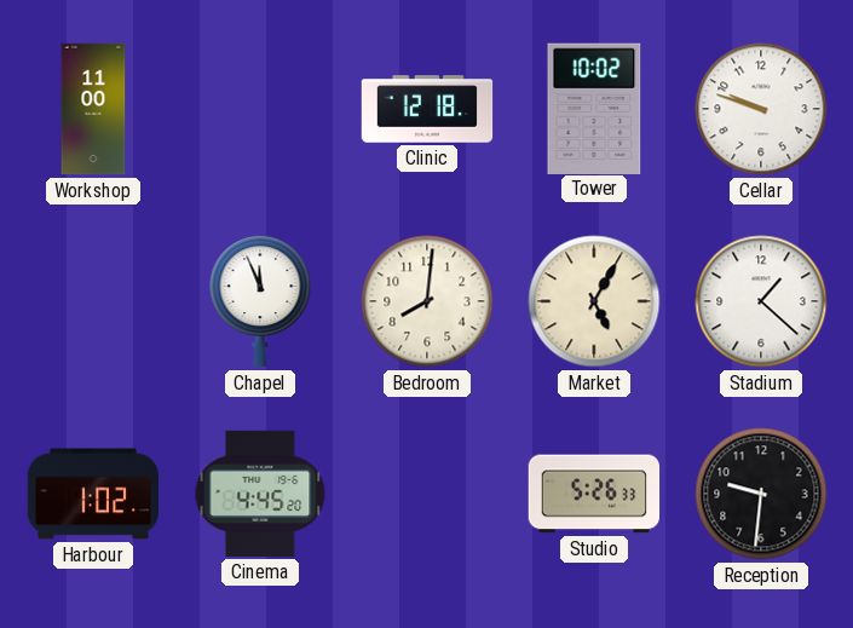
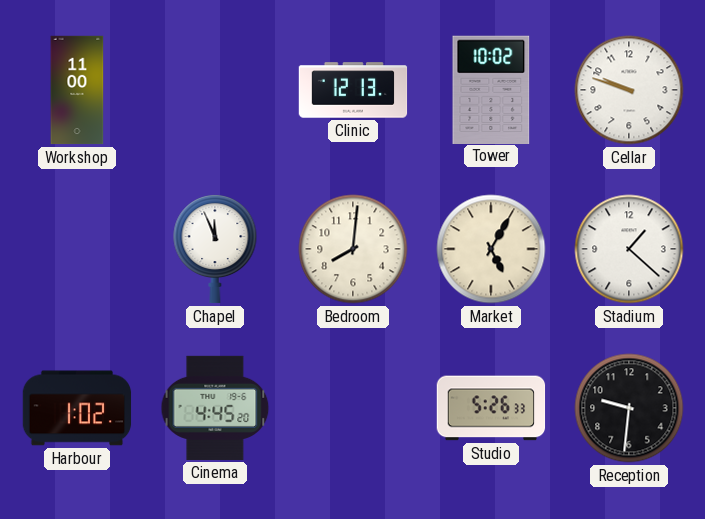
Clinic: 12:18 -> 12:13 (353, 90)
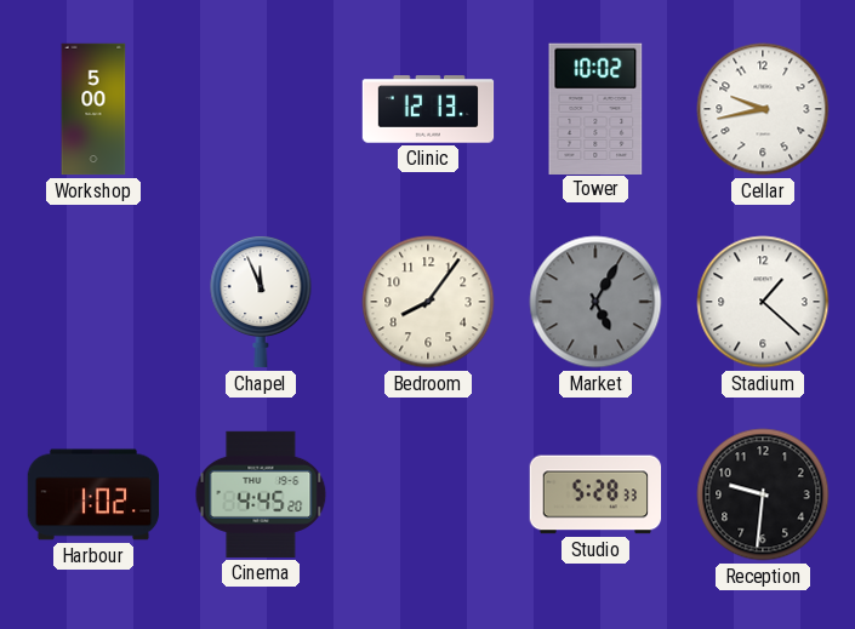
Workshop: 11:00 -> 5:00 (93, 109)
Cellar: 9:48 -> 9:43 (763, 109)
Bedroom: 8:01 -> 8:06 (428, 302)
Market dial: cream -> grey (595, 302)
Studio: 5:26 -> 5:28 (595, 494)
